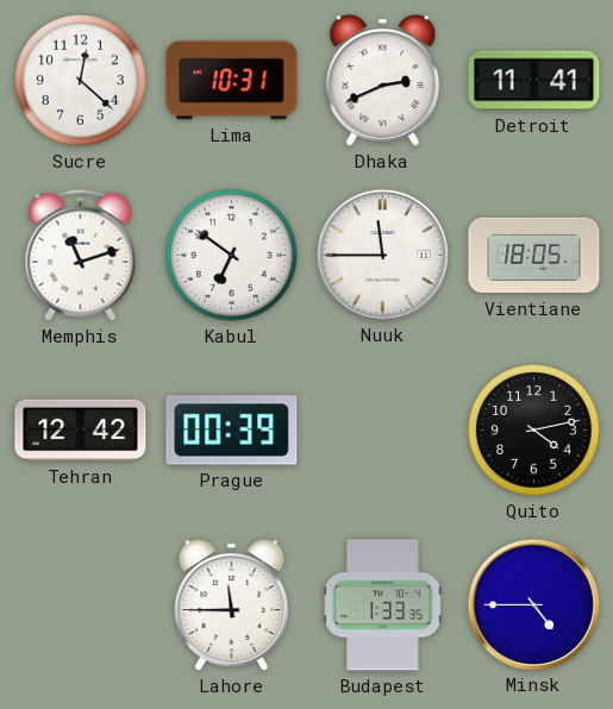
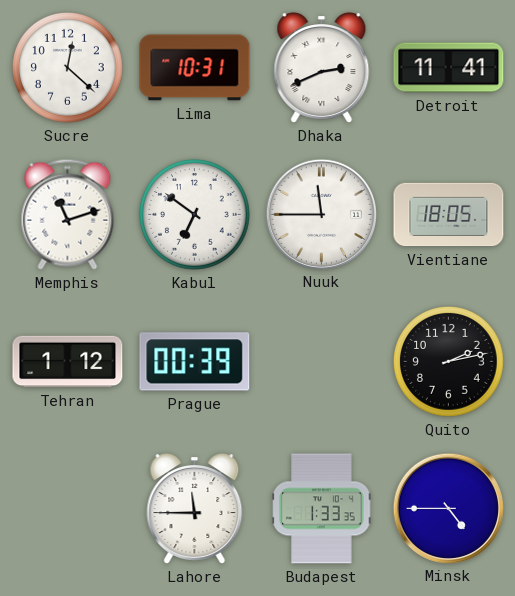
Tehran: 12:42 -> 1:12 (68, 362)
Quito: 4:13 -> 2:13 (449, 362)
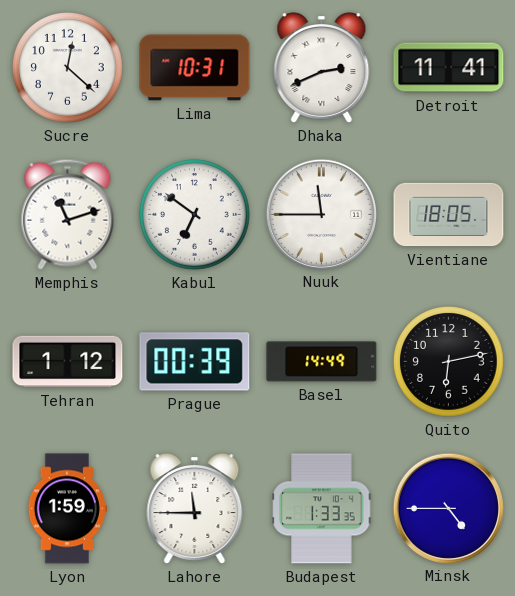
Basel: none -> 14:49 (322, 362)
Quito: 2:13 -> 6:13 (449, 362)
Lyon: none -> 1:59 (67, 509)
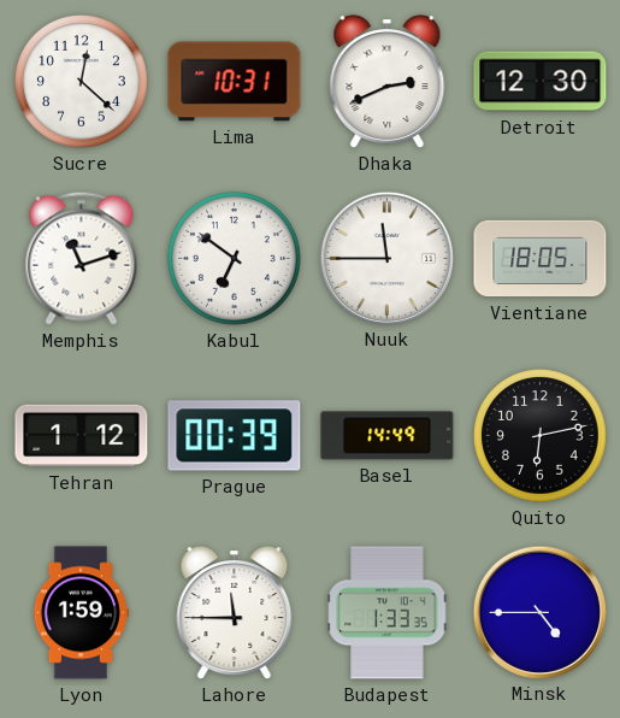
Detroit: 11:41 -> 12:30 (541, 82)
